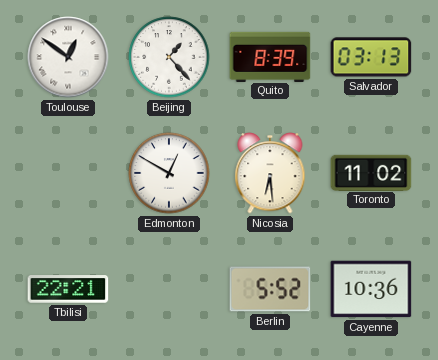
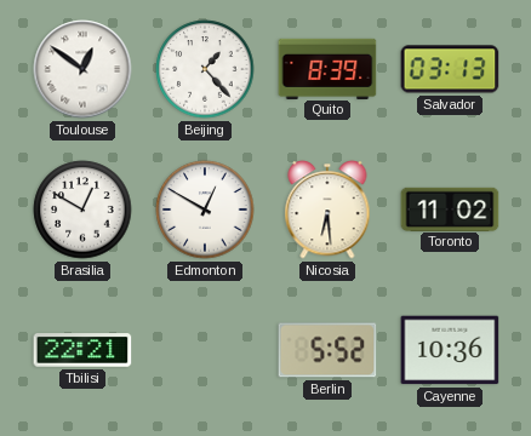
Brasilia: none -> 12:50 (82, 210)
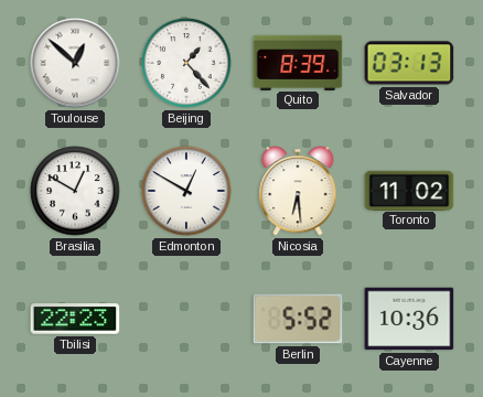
Toulouse: 12:51 -> 12:52 (75, 63)
Tbilisi: 22:21 -> 22:23 (75, 319)
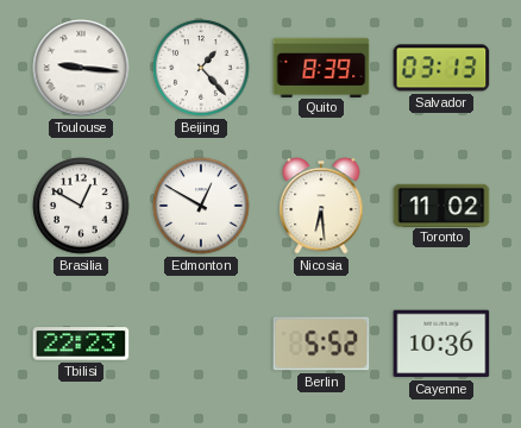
Toulouse: 12:52 -> 9:16 (81, 68)
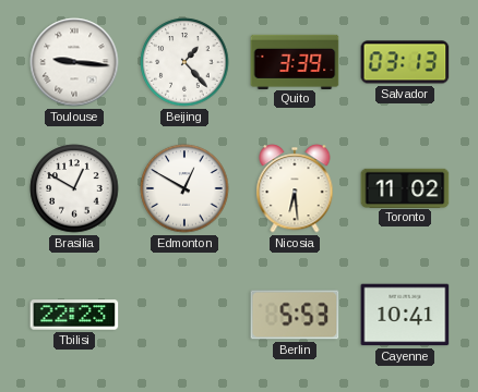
Quito: 8:39 -> 3:39 (295, 61)
Berlin: 5:52 -> 5:53 (295, 315)
Cayenne: 10:36 -> 10:41 (405, 315)
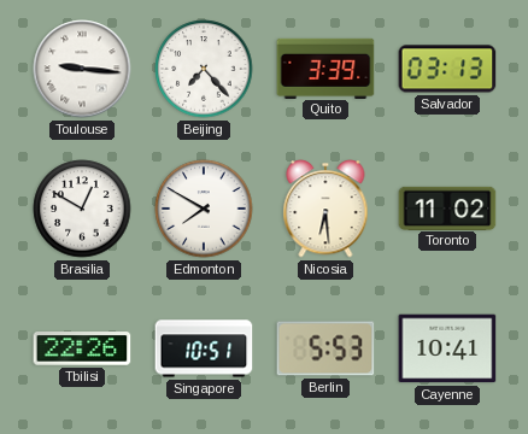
Beijing: 1:23 -> 7:23 (204, 69)
Edmonton: 12:50 -> 7:50 (204, 209)
Tbilisi: 22:23 -> 22:26 (82, 348)
Singapore: none -> 10:51 (204, 348)
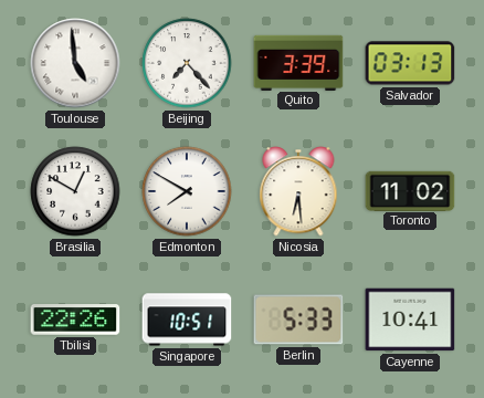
Toulouse: 9:16 -> 4:59 (75, 63)
Berlin: 5:53 -> 5:33 (298, 320)
